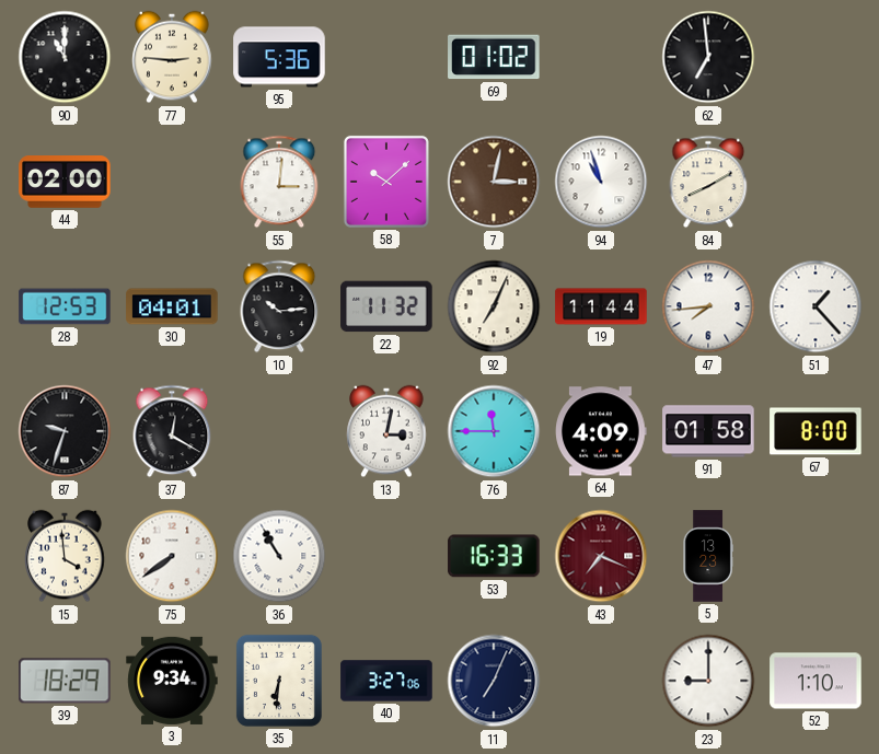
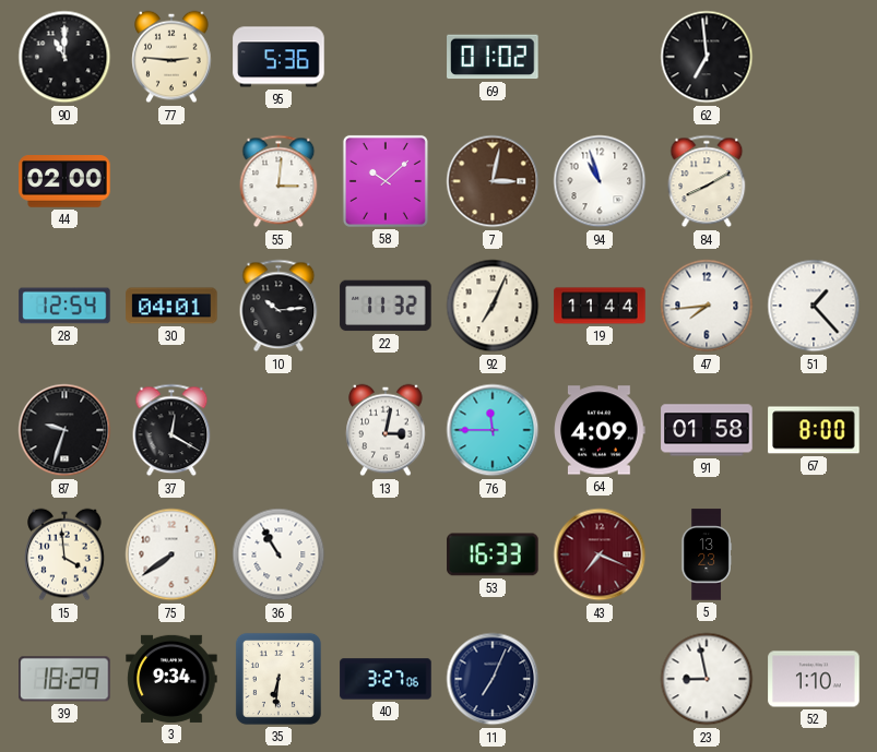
28: 12:53 -> 12:54 (64, 306)
23: 9:00 -> 8:58 (707, 679)
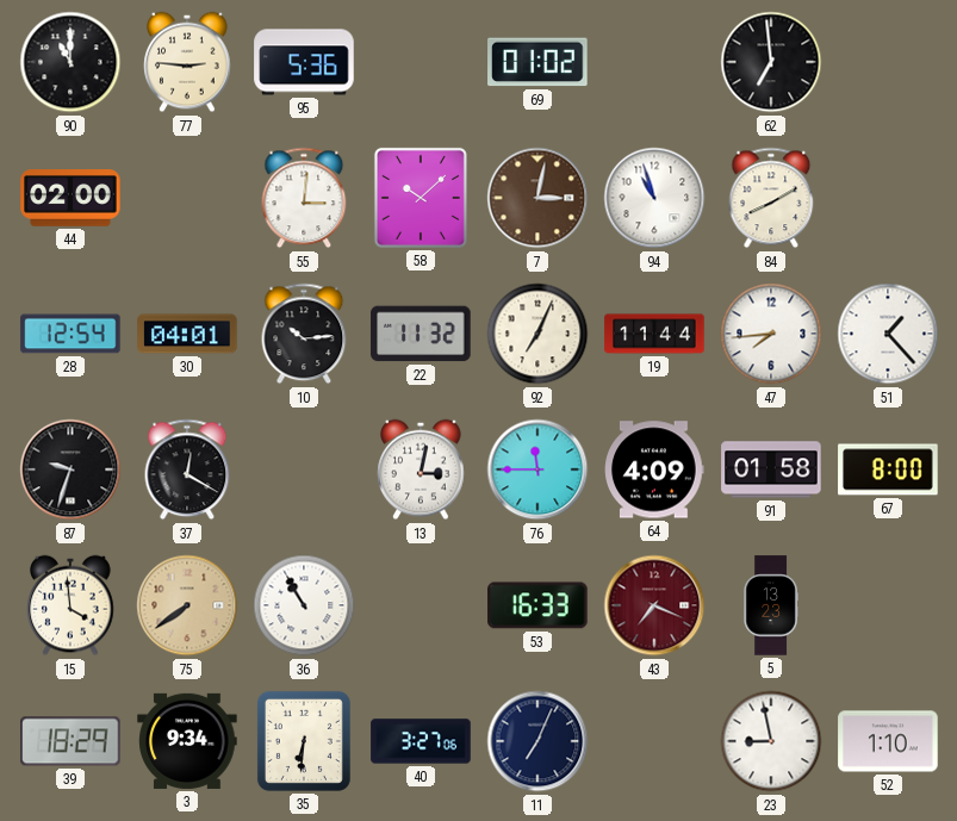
75 dial: white -> champagne (187, 605)
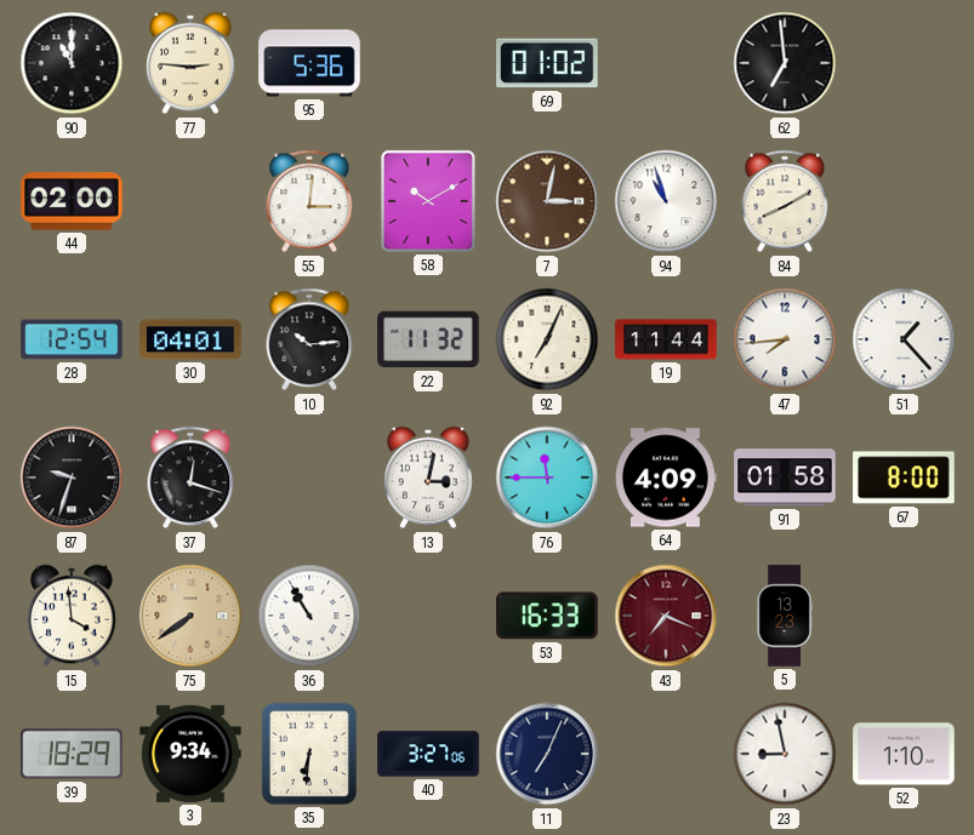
58: 10:08 -> 10:10 (428, 201)
37: 12:20 -> 12:18 (190, 477)
